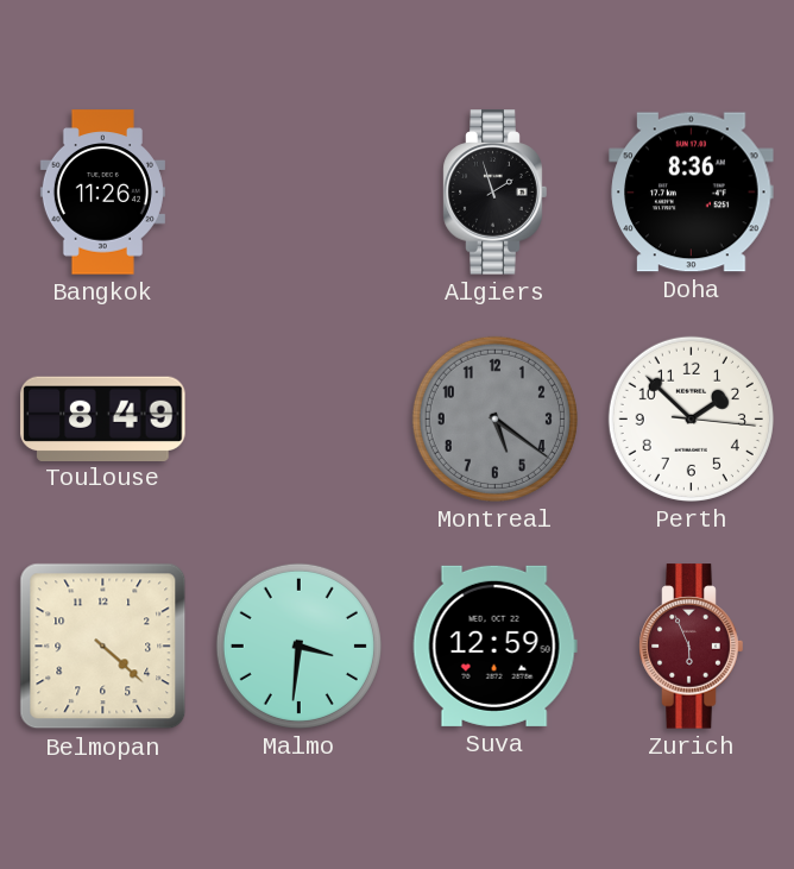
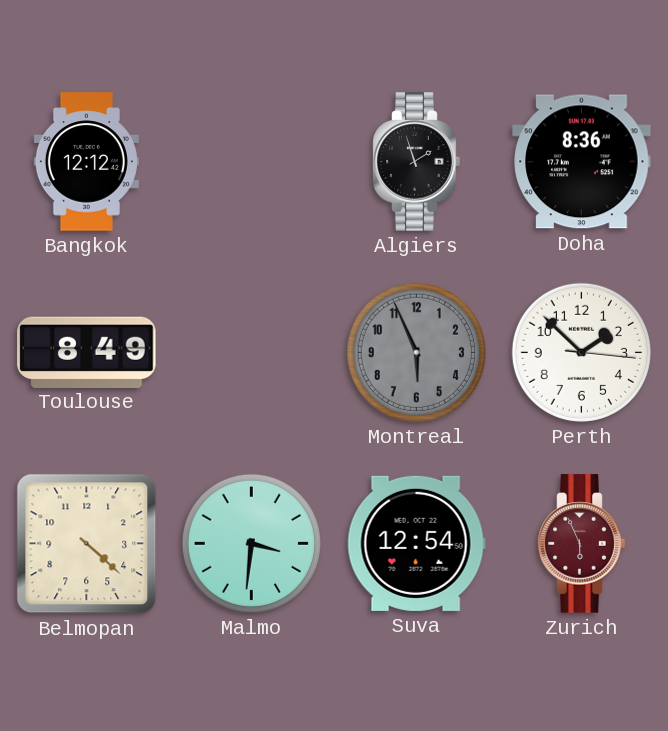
Bangkok: 11:26 -> 12:12 (86, 162)
Montreal: 5:21 -> 5:56 (416, 352)
Suva: 12:59 -> 12:54 (416, 543)
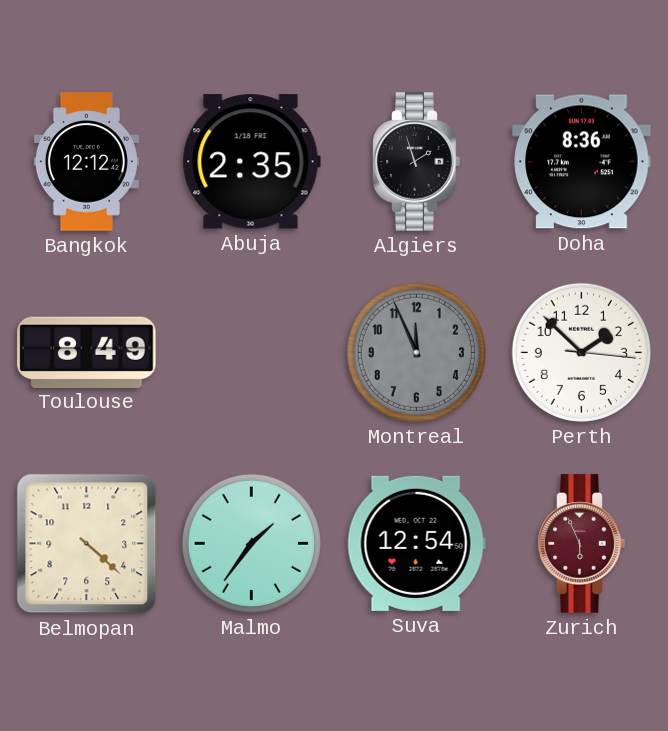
Abuja: none -> 2:35 (251, 162)
Montreal: 5:56 -> 11:56 (416, 352)
Malmo: 3:31 -> 1:36 (251, 543)
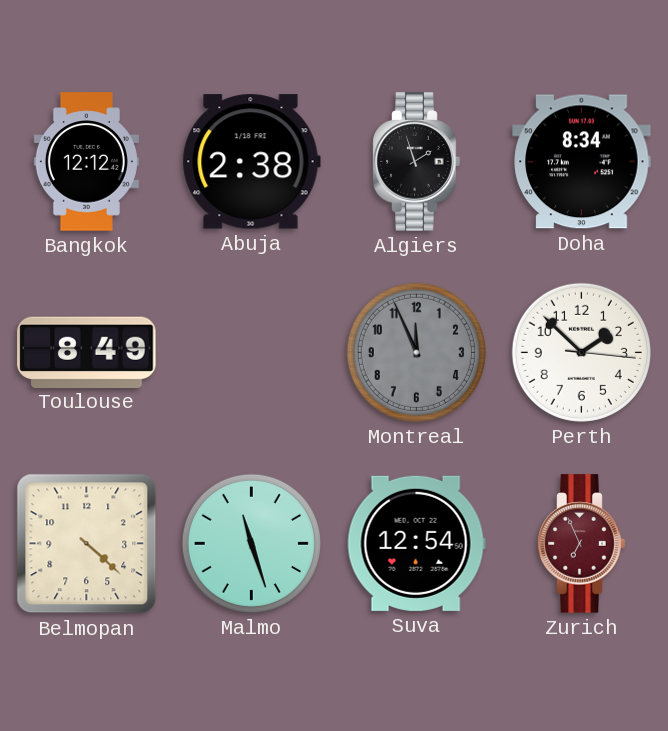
Abuja: 2:35 -> 2:38 (251, 162)
Doha: 8:36 -> 8:34 (582, 162)
Malmo: 1:36 -> 11:27 (251, 543)
Zurich: 5:56 -> 6:56 (582, 544)
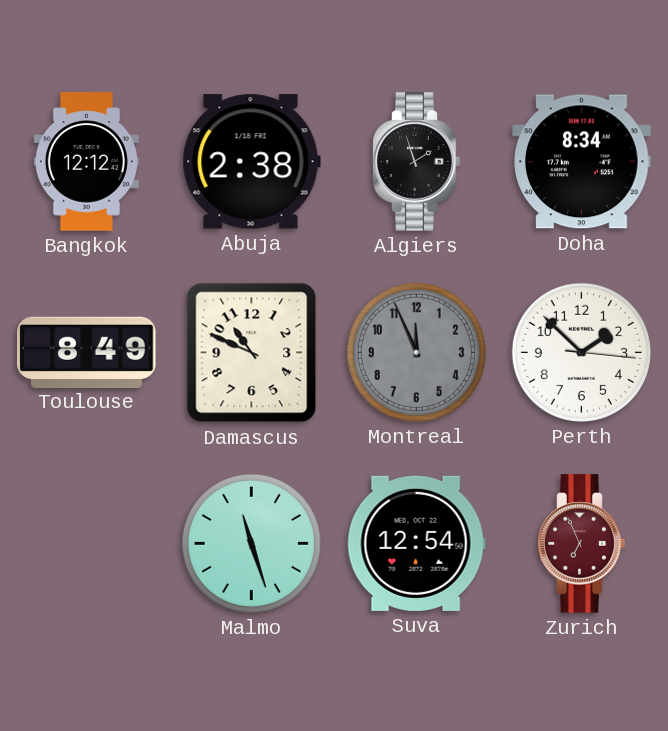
Damascus: none -> 10:49 (252, 353)
Belmopan: 4:22 -> none (87, 544)
